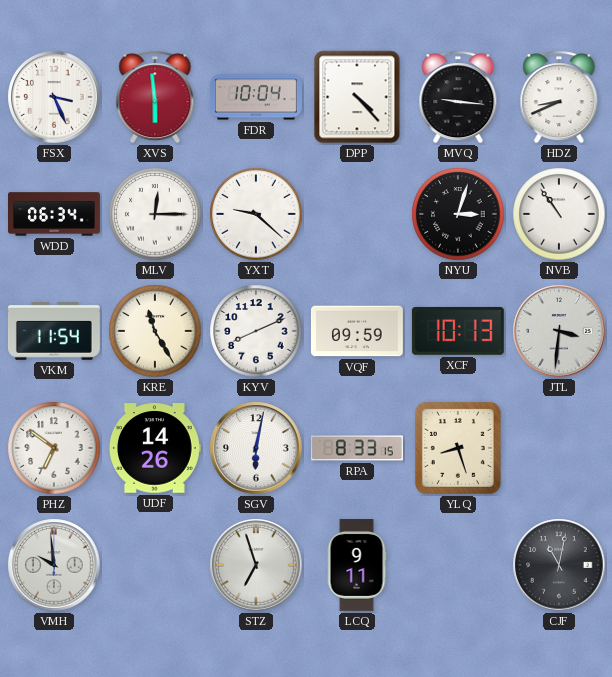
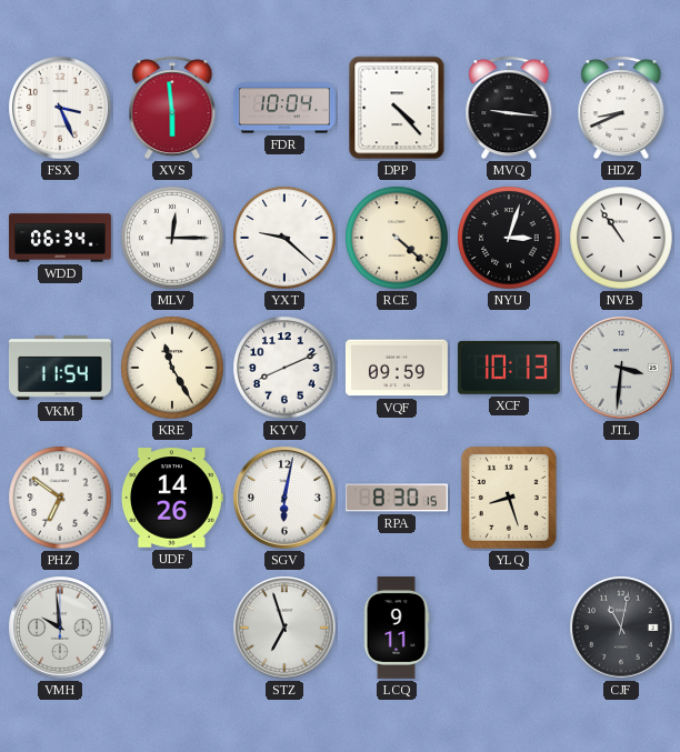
RCE: none -> 4:22 (397, 238)
RPA: 8:33 -> 8:30 (397, 498)
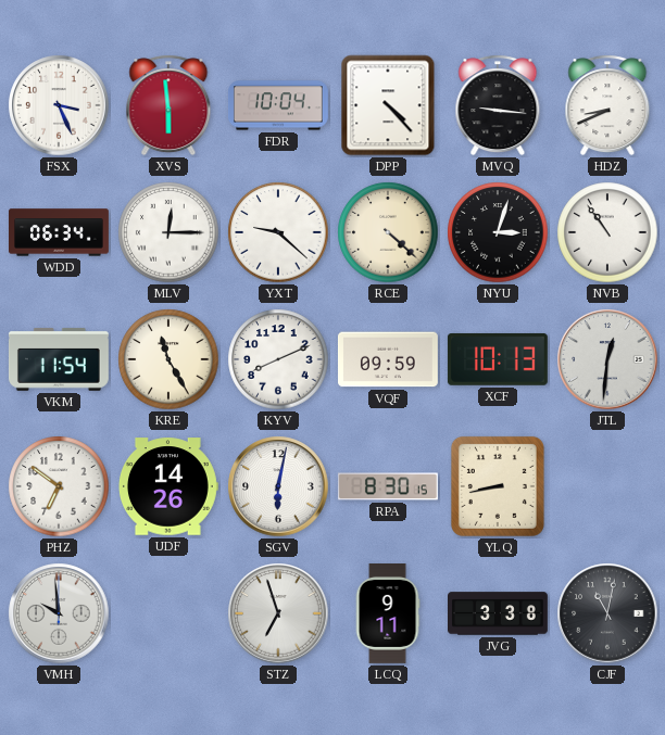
JTL: 3:31 -> 12:31 (607, 359)
YLQ: 8:27 -> 8:43 (498, 486)
JVG: none -> 3:38 (499, 613)
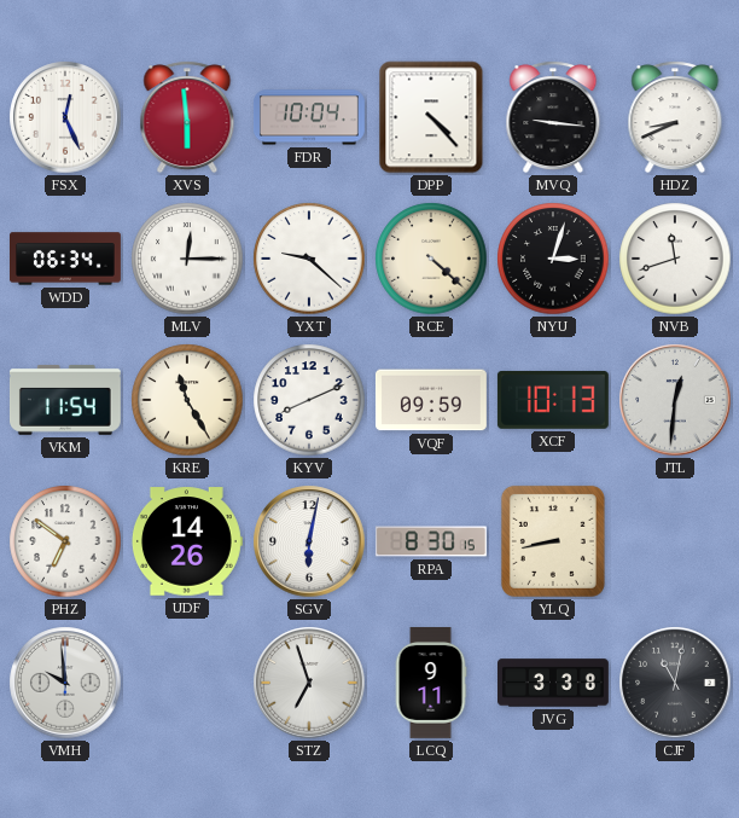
FSX: 3:26 -> 12:26 (65, 117)
NVB: 10:54 -> 11:42 (675, 259)
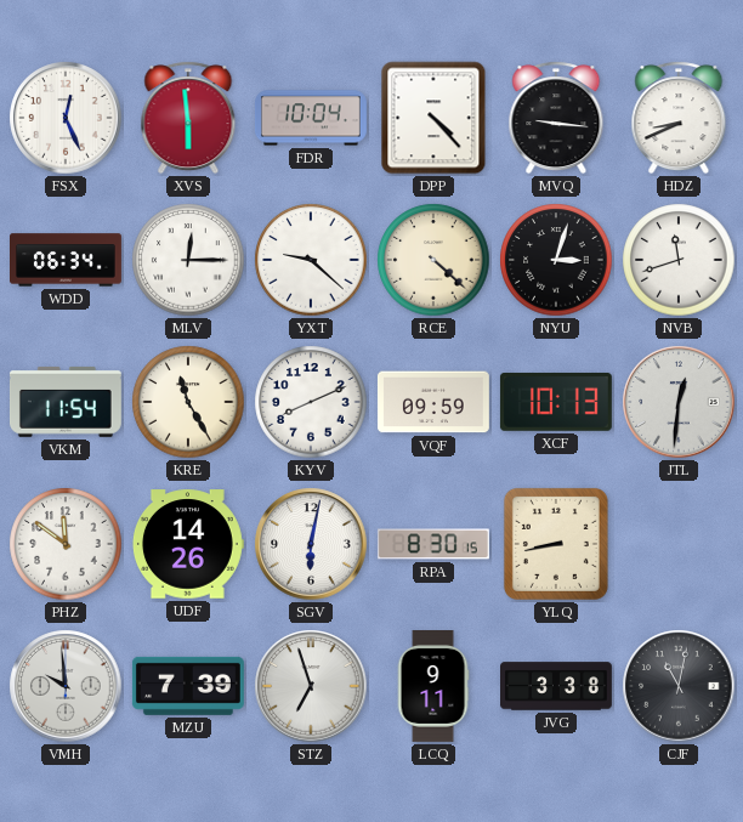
PHZ: 6:51 -> 11:51 (66, 544)
MZU: none -> 7:39 (188, 686)
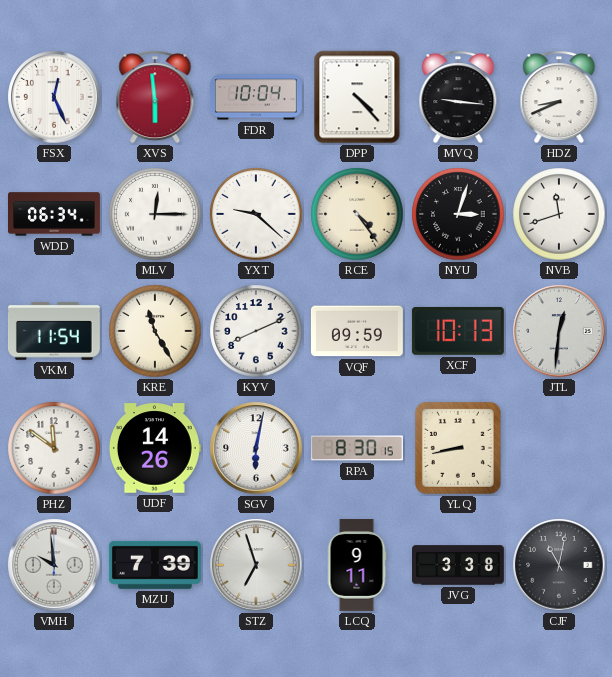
RCE: 4:22 -> 4:24 (357, 214)
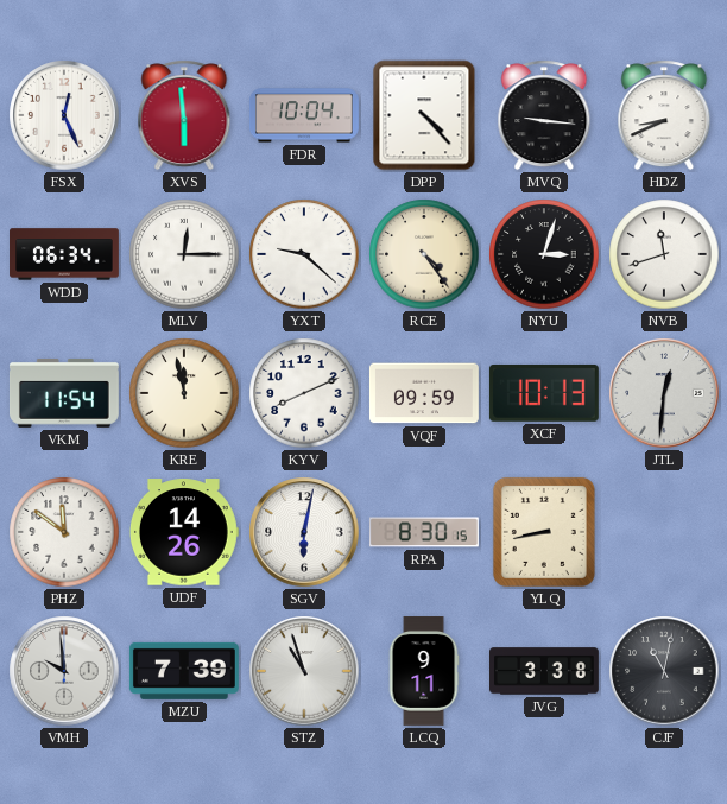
KRE: 11:25 -> 11:58 (184, 393)
STZ: 6:57 -> 10:57 (304, 671)
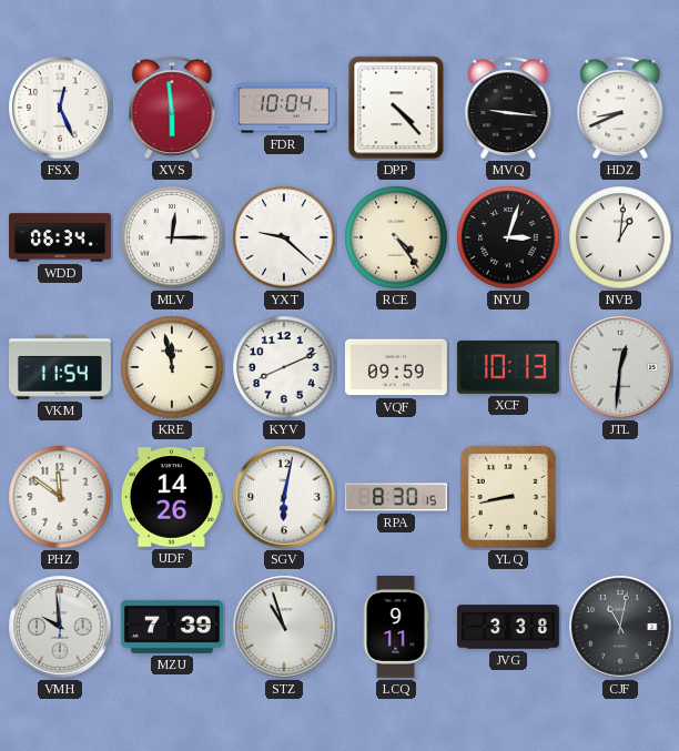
NVB: 11:42 -> 1:01 (620, 237)
